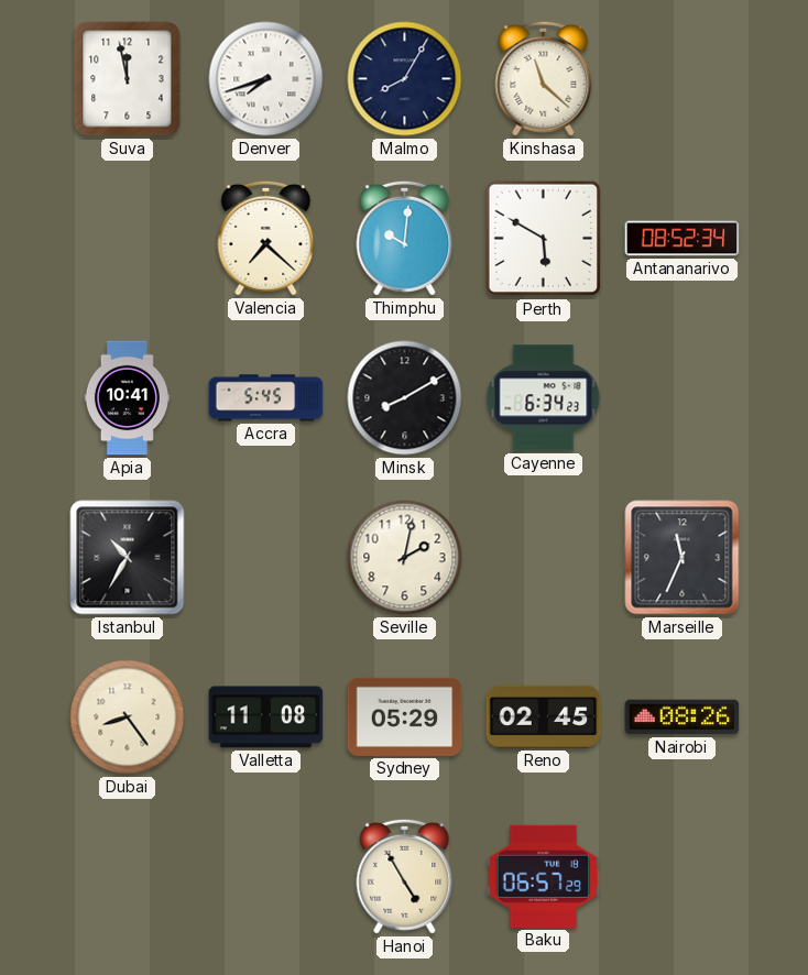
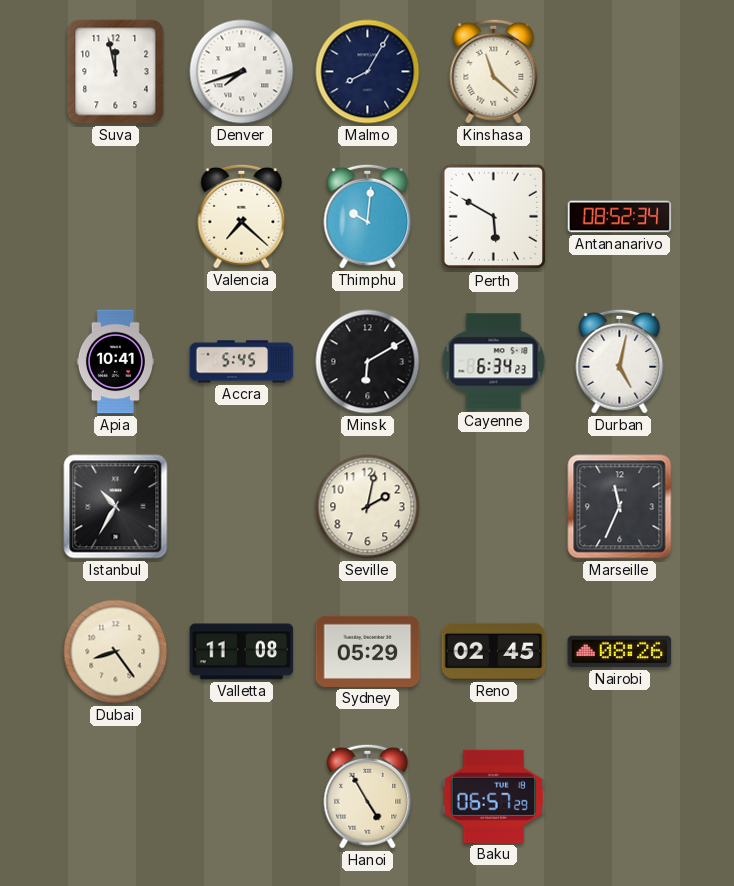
Minsk: 8:10 -> 6:10 (368, 362)
Durban: none -> 5:02 (620, 361)
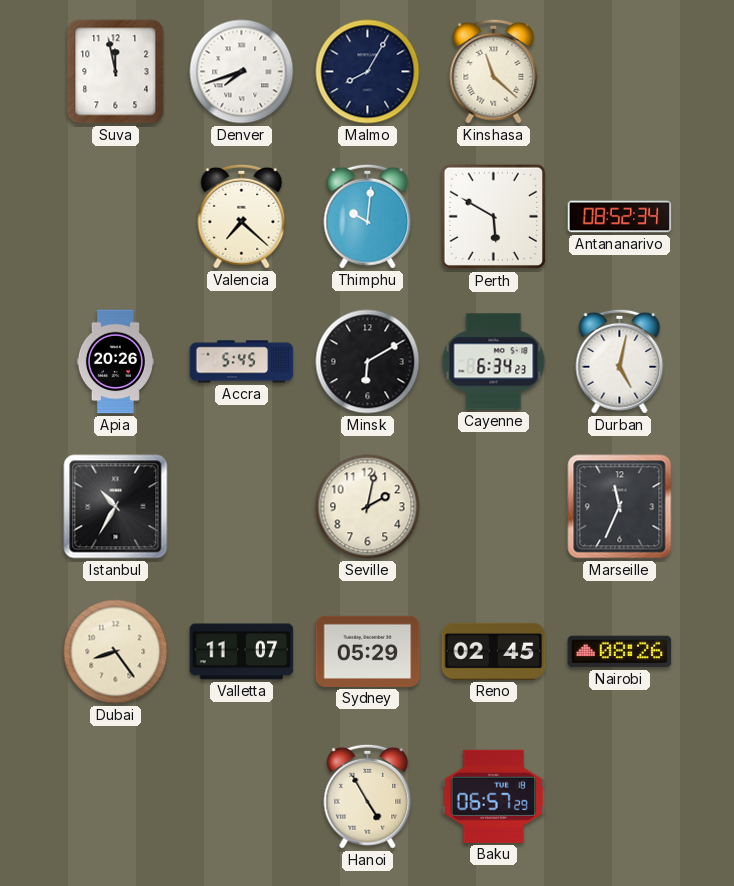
Apia: 10:41 -> 20:26 (115, 362)
Valletta: 11:08 -> 11:07 (242, 652)
